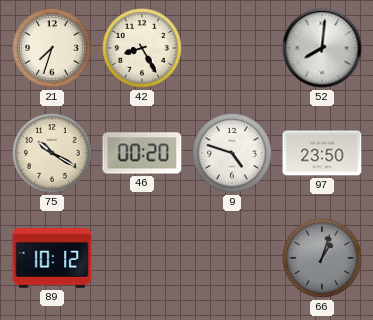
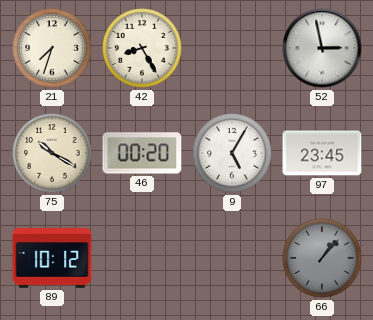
52: 8:01 -> 2:58 (322, 48)
9: 4:48 -> 5:05 (232, 153)
97: 23:50 -> 23:45 (322, 153)
66: 1:03 -> 1:07 (322, 258)
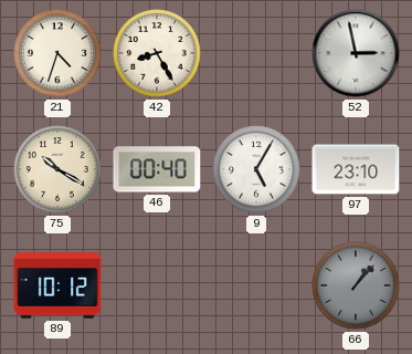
21: 7:33 -> 4:33 (57, 53)
46: 00:20 -> 00:40 (157, 169)
97: 23:45 -> 23:10 (356, 169)
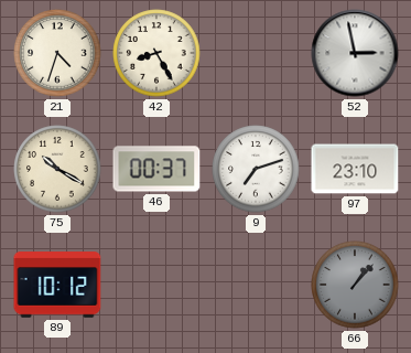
46: 00:40 -> 00:37 (156, 169)
9: 5:05 -> 7:12 (256, 169)
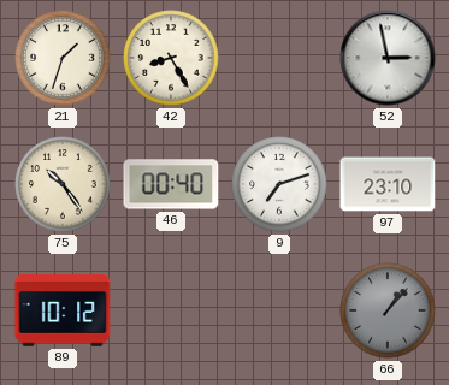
21: 4:33 -> 1:33 (63, 58)
75: 10:20 -> 10:24 (63, 184)
46: 00:37 -> 00:40 (171, 184)
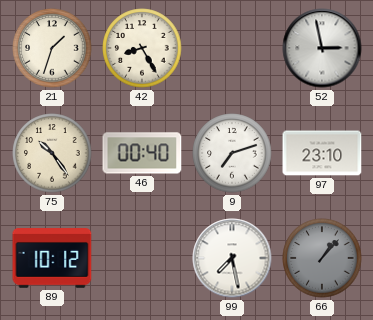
99: none -> 7:28 (232, 258)
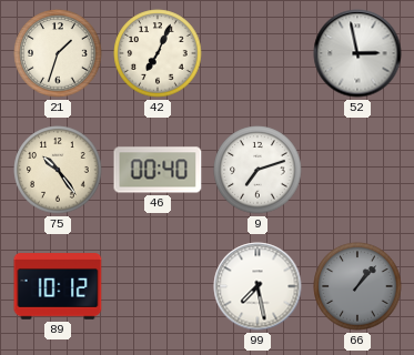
42: 8:25 -> 7:04 (158, 53)
97: 23:10 -> none (322, 153)
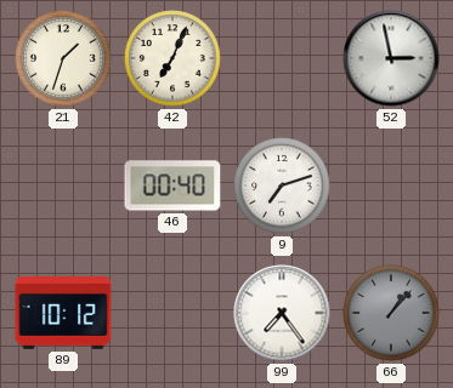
75: 10:24 -> none (58, 170)
99: 7:28 -> 7:24 (282, 313)
